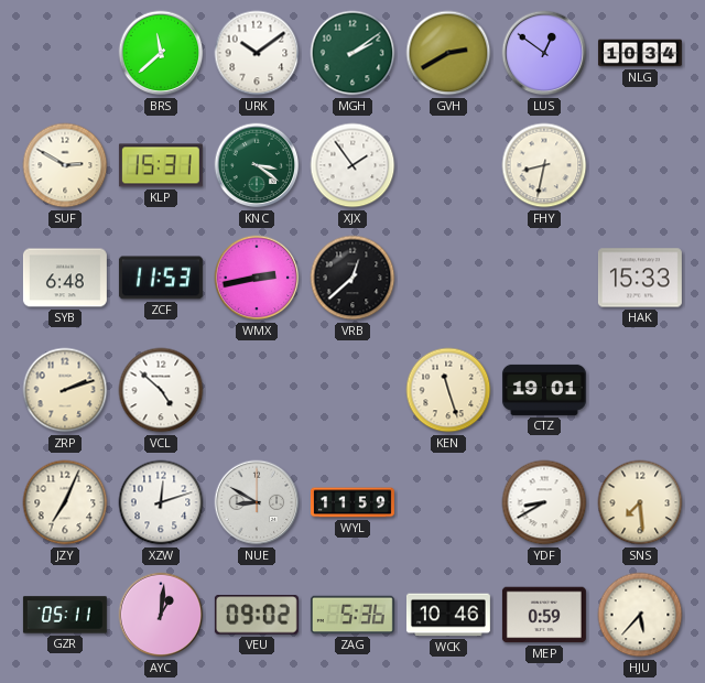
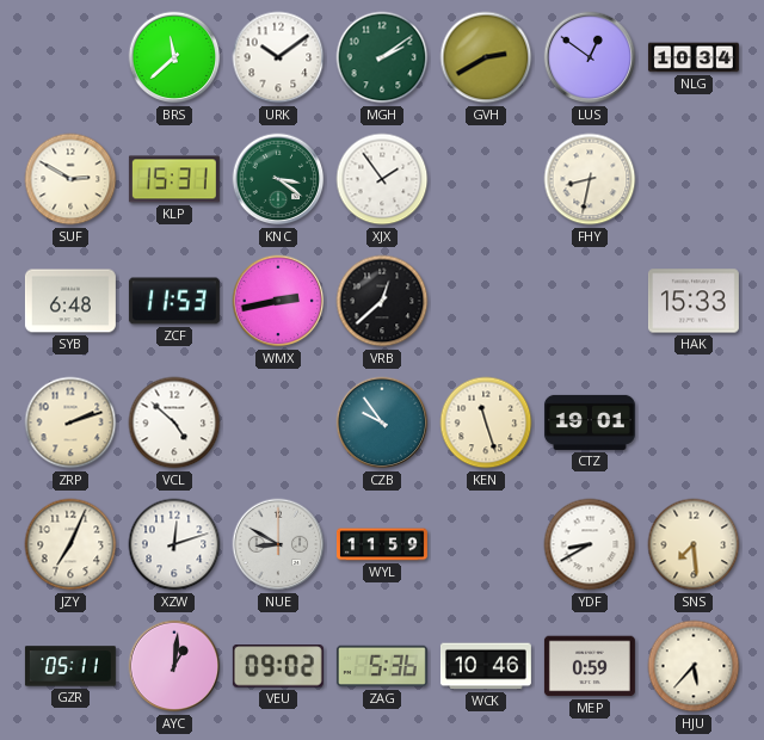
CZB: none -> 9:54 (382, 423)
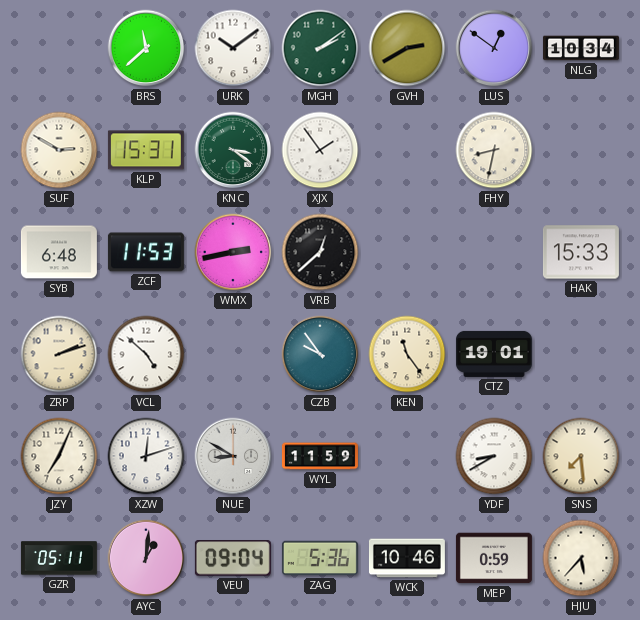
KEN: 11:27 -> 11:24 (407, 354)
VEU: 09:02 -> 09:04 (233, 558)
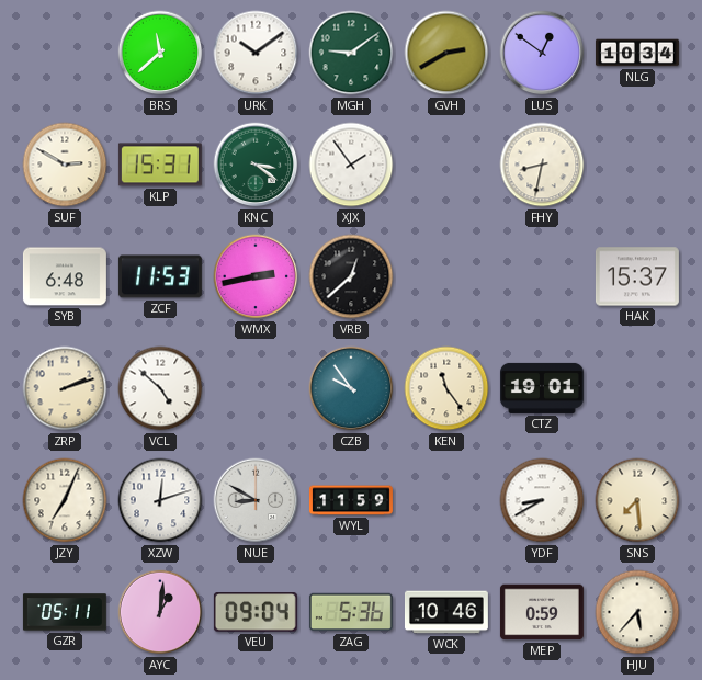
MGH: 2:09 -> 9:09 (351, 53)
HAK: 15:33 -> 15:37 (637, 276)
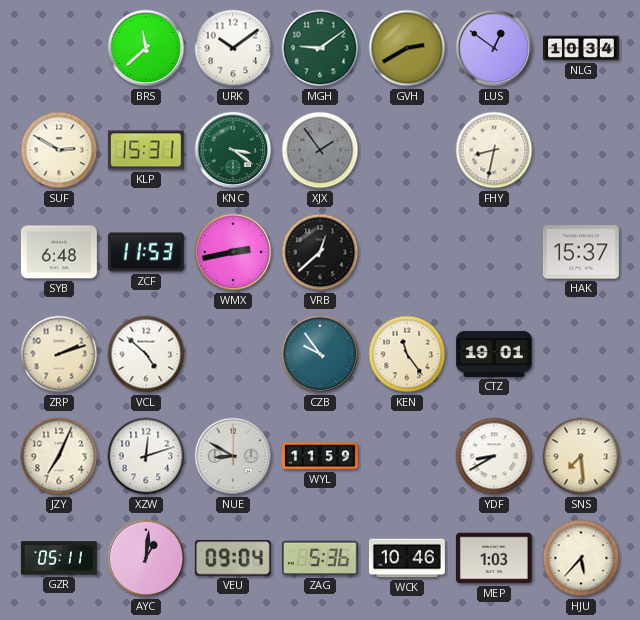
XJX dial: white -> grey (320, 150)
MEP: 0:59 -> 1:03 (494, 558)
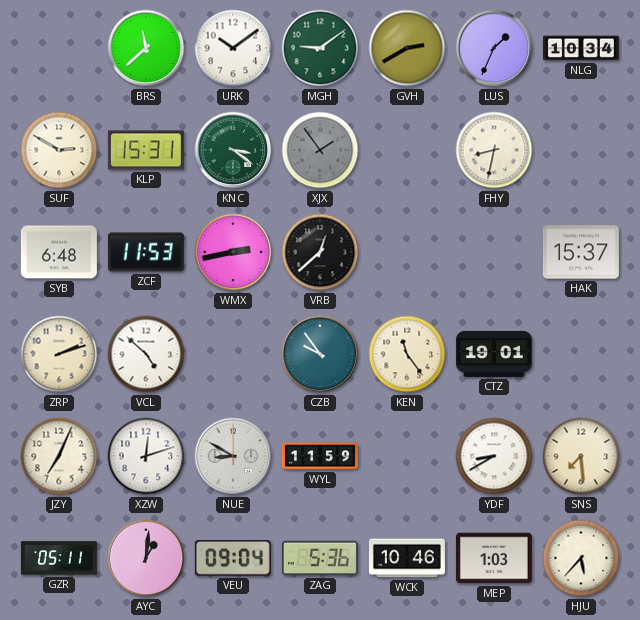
LUS: 12:51 -> 1:34 (494, 48)
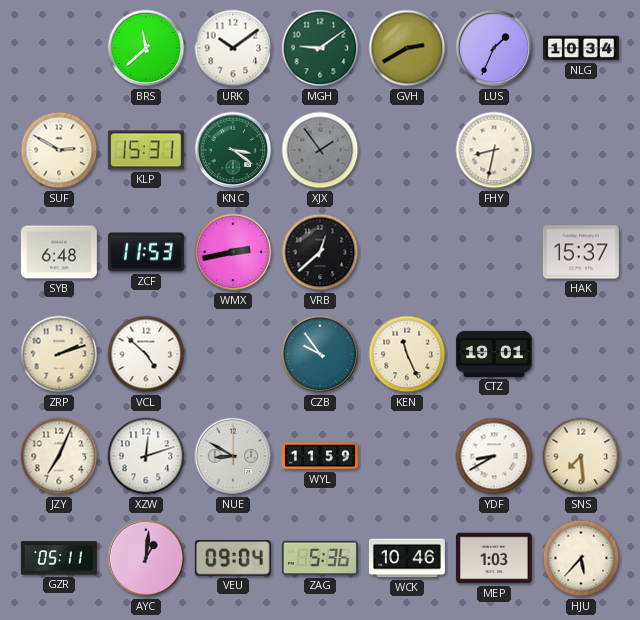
KEN: 11:24 -> 11:26 (407, 354)
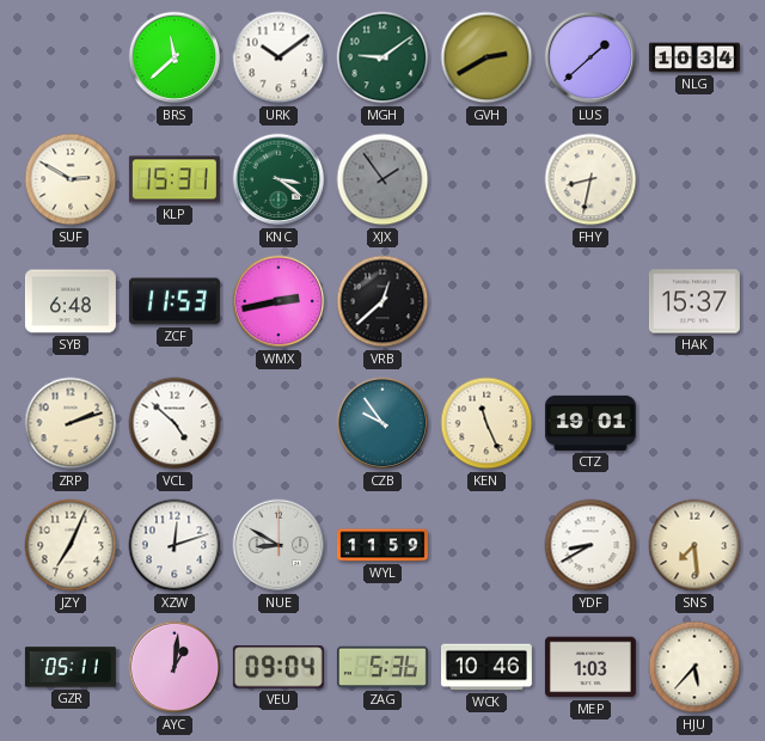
LUS: 1:34 -> 1:38 (590, 57)
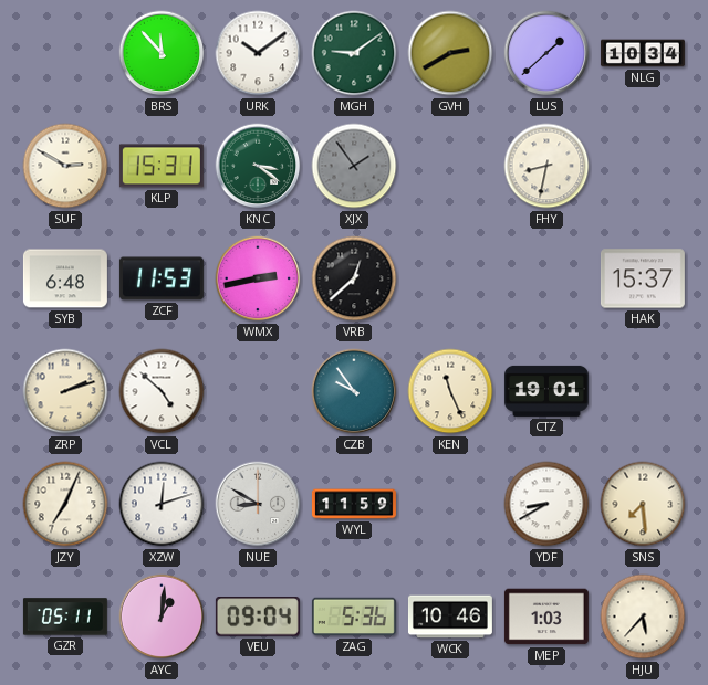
BRS: 11:38 -> 11:53 (162, 53)
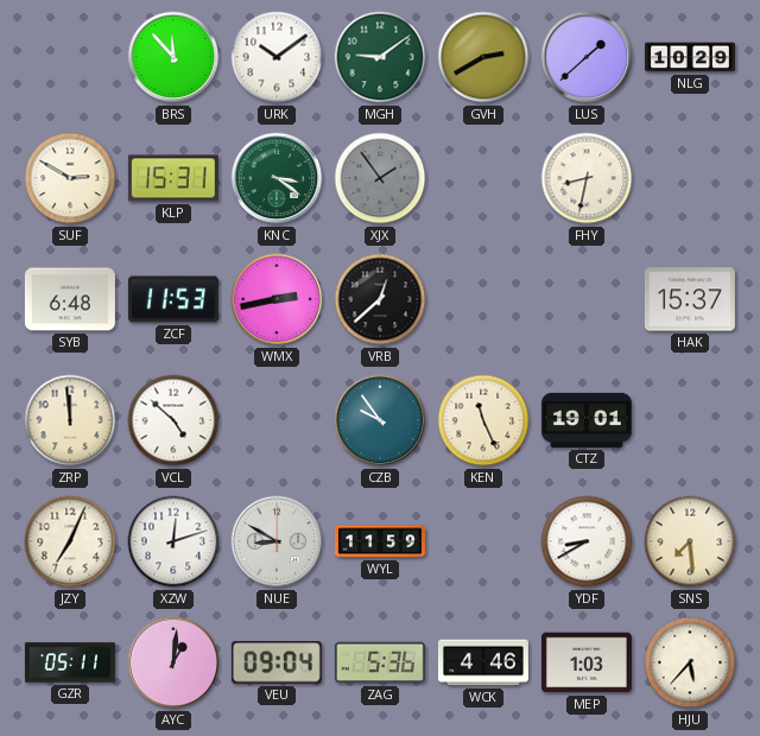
NLG: 10:34 -> 10:29 (690, 57)
ZRP: 2:12 -> 11:59 (70, 420)
WCK: 10:46 -> 4:46 (483, 662)
